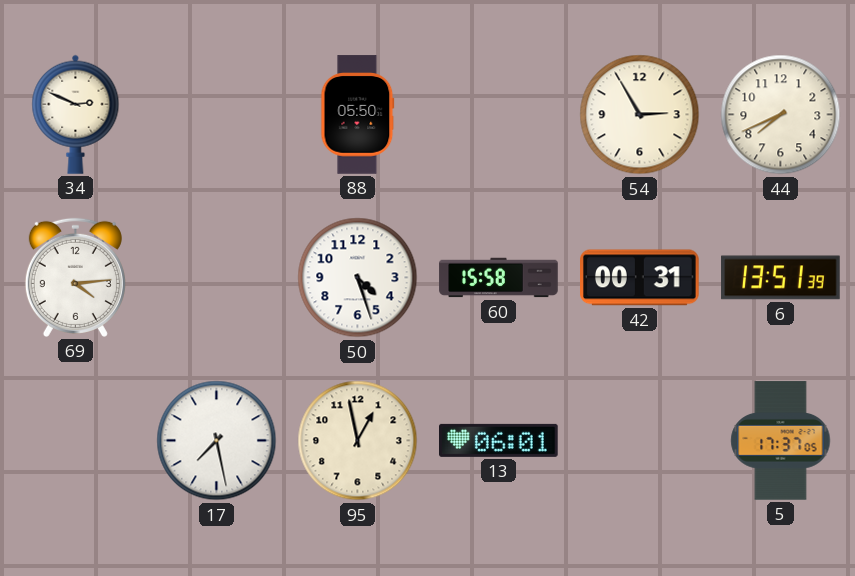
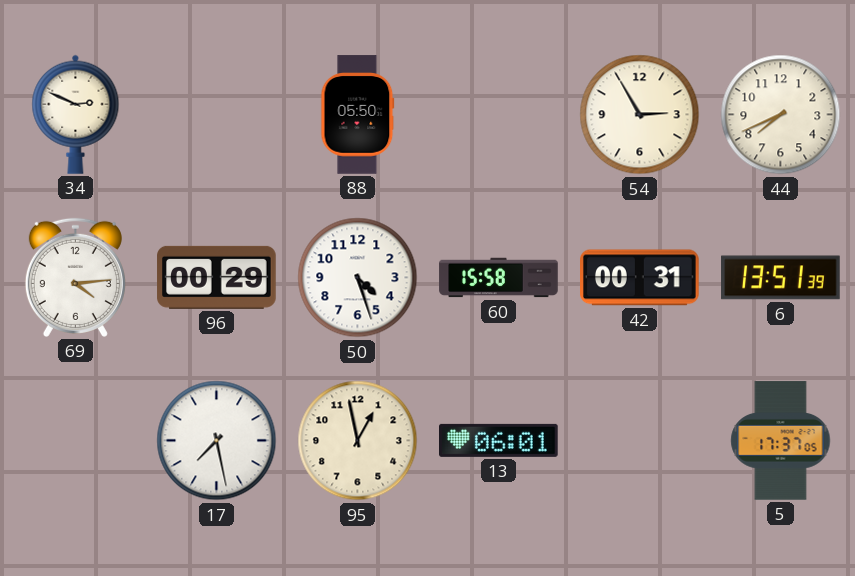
96: none -> 00:29 (217, 277)
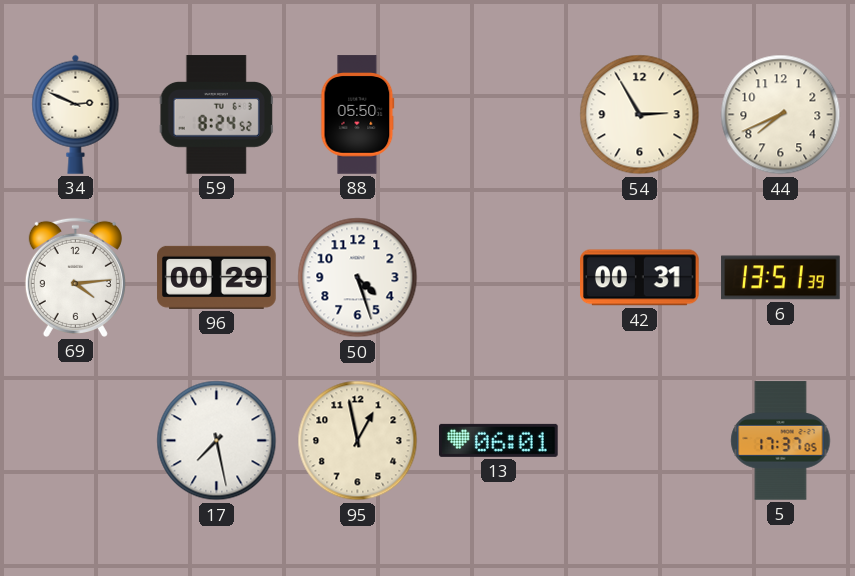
59: none -> 8:24 (216, 115)
60: 15:58 -> none (499, 278)
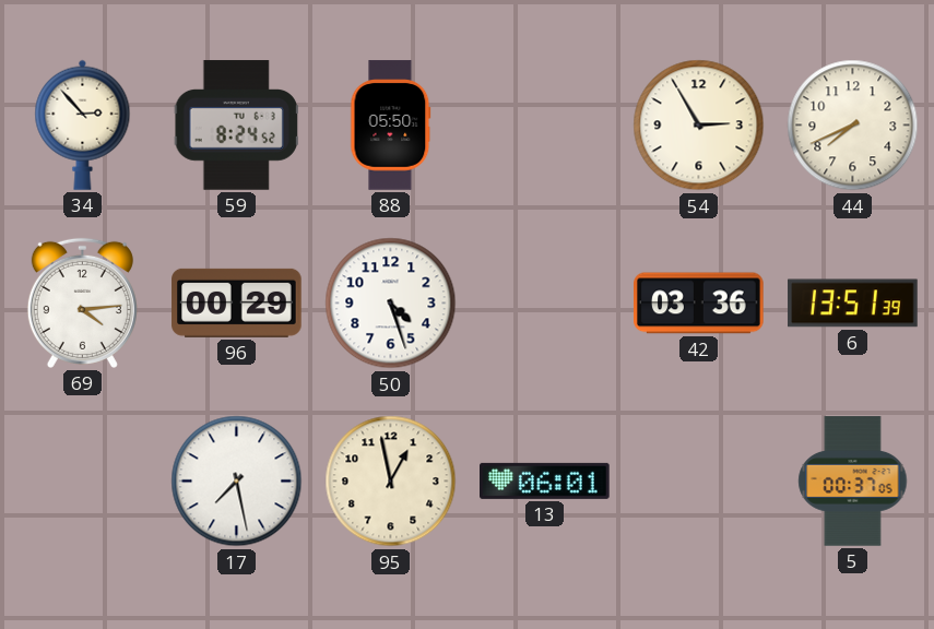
34: 2:49 -> 2:53 (83, 124)
42: 00:31 -> 03:36 (699, 304)
5: 17:37 -> 00:37 (853, 482)
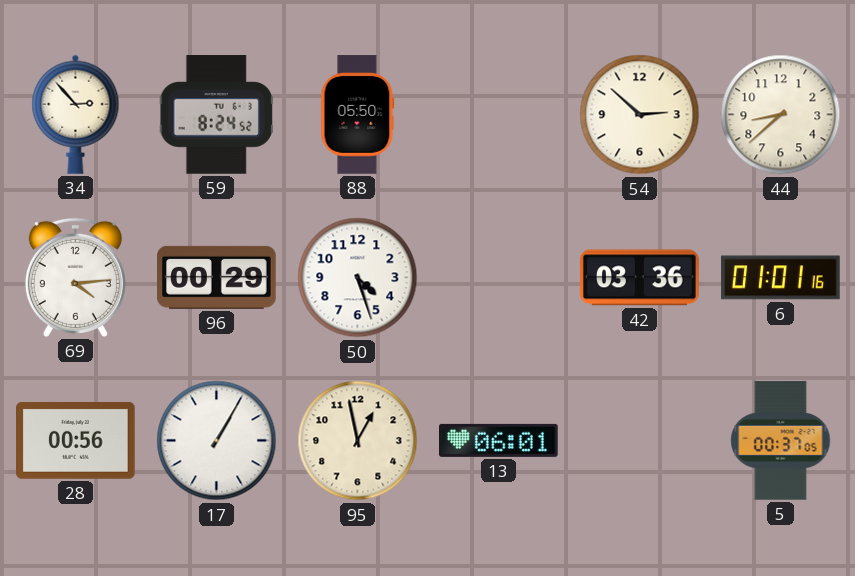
54: 2:55 -> 2:52 (640, 115)
44: 7:41 -> 8:38 (781, 115)
6: 13:51 -> 01:01 (781, 278)
28: none -> 00:56 (76, 440)
17: 7:28 -> 1:05 (217, 441)
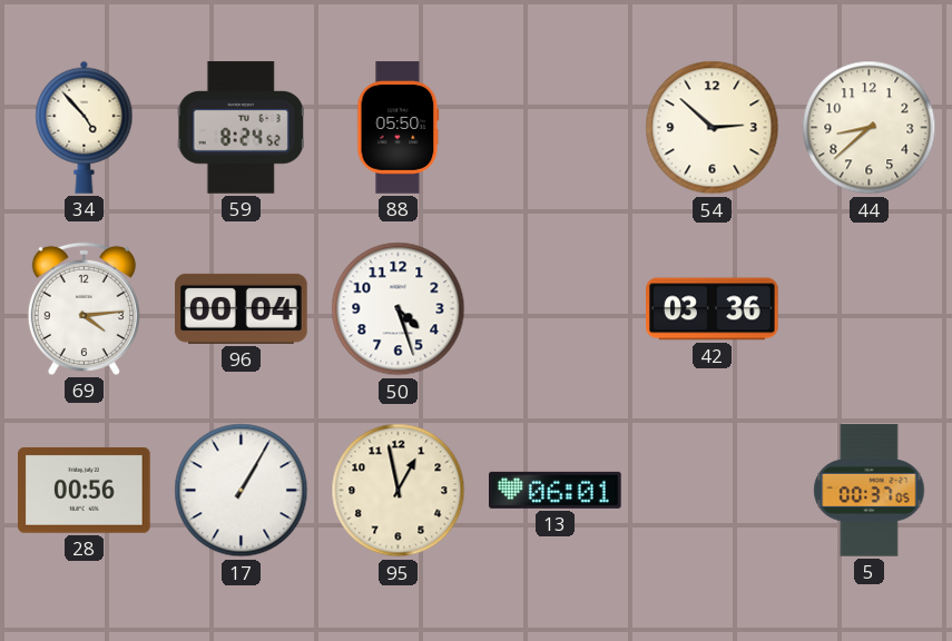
34: 2:53 -> 4:53 (85, 127)
96: 00:29 -> 00:04 (242, 308)
6: 01:01 -> none (781, 278)
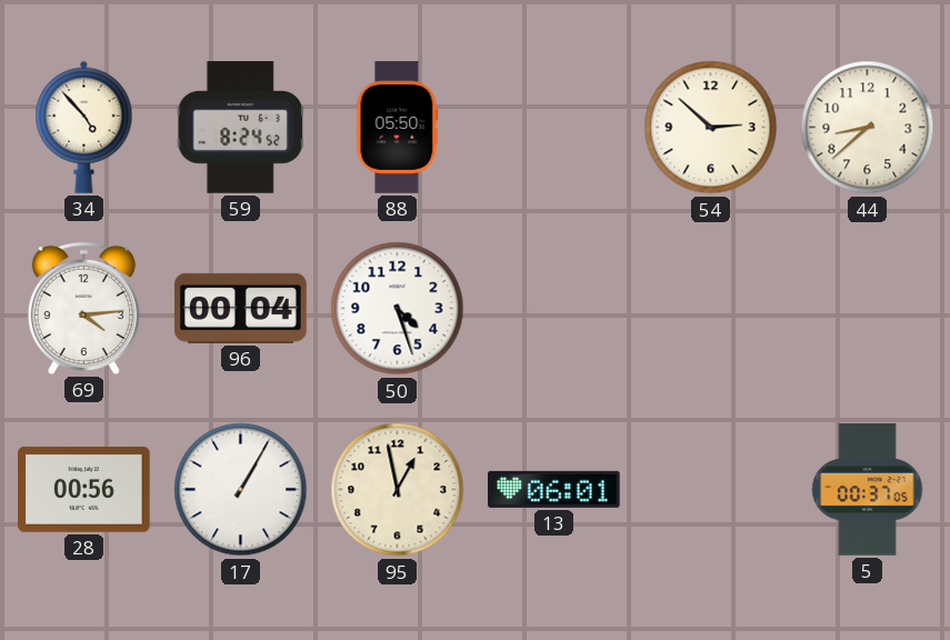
42: 03:36 -> none (713, 309)
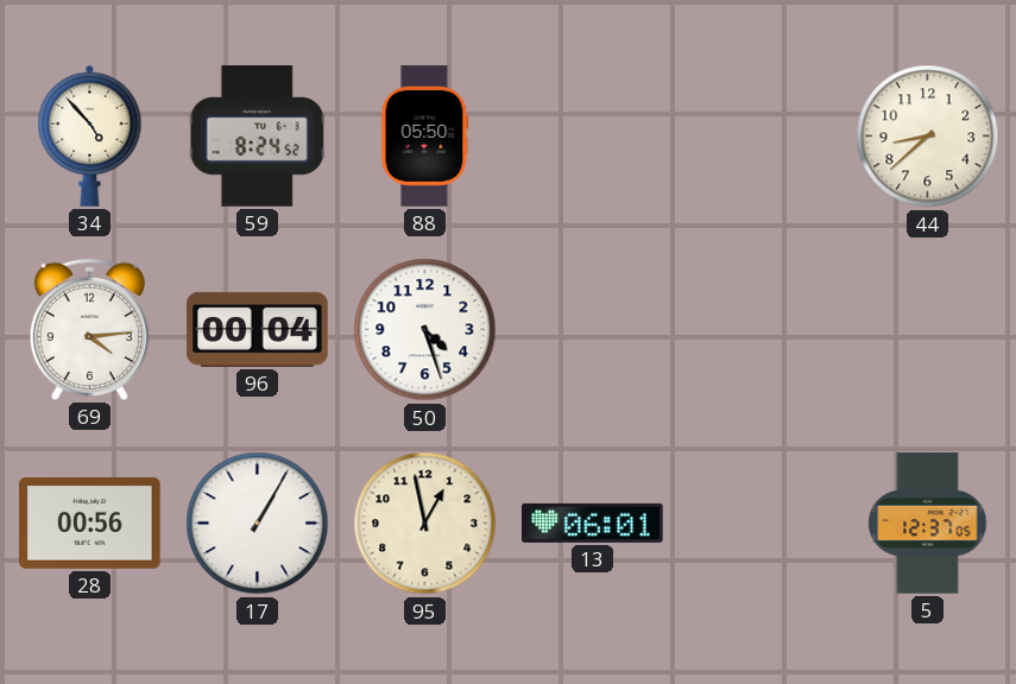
54: 2:52 -> none (711, 128)
5: 00:37 -> 12:37 (928, 524)
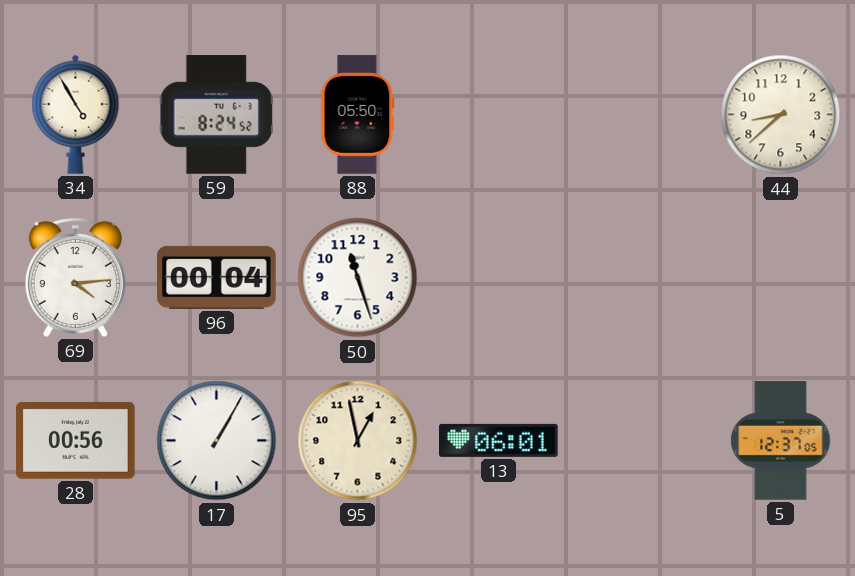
34: 4:53 -> 4:55 (76, 114)
50: 4:27 -> 11:27 (358, 278)
